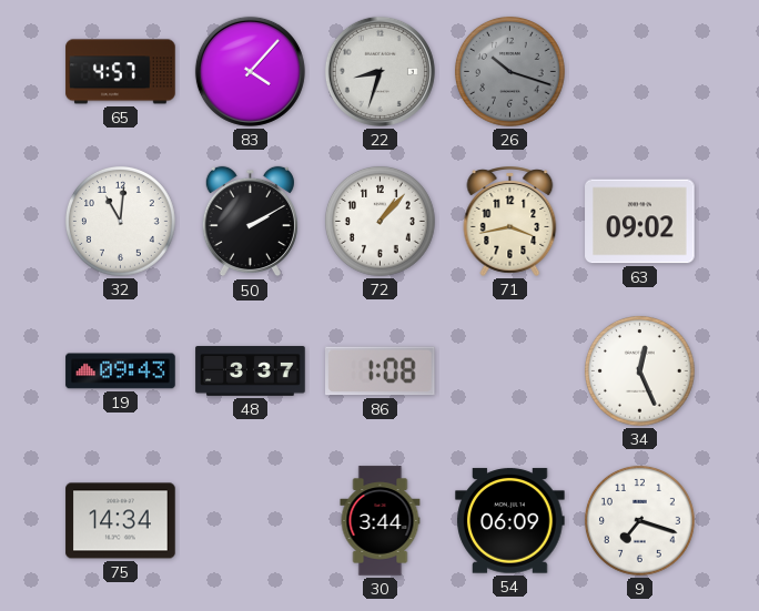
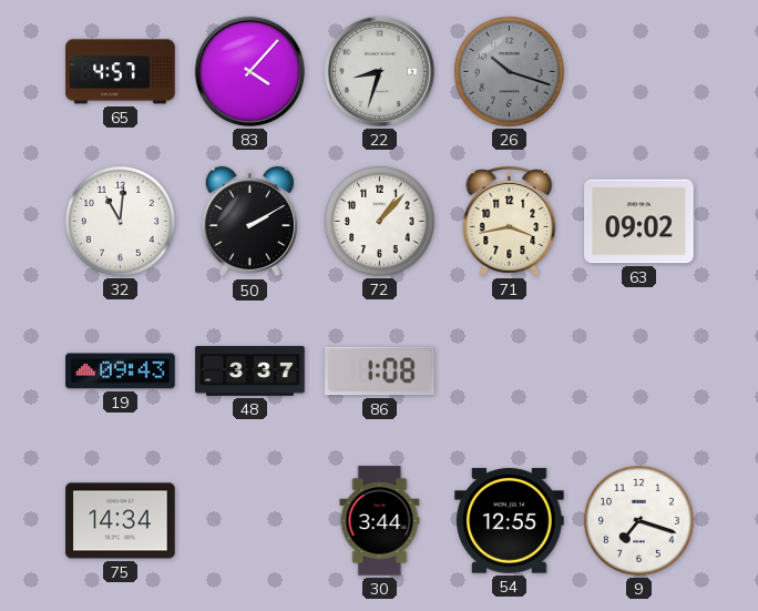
34: 12:26 -> none (640, 371)
54: 06:09 -> 12:55 (510, 521)
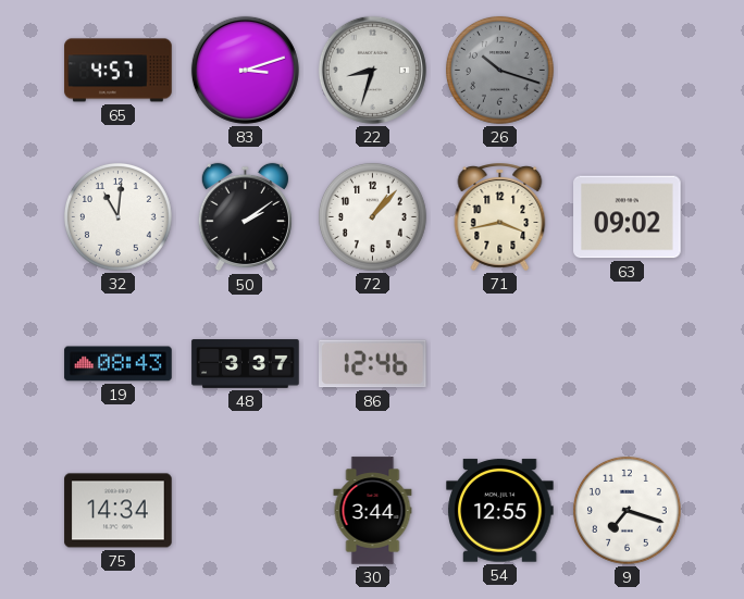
83: 4:07 -> 3:12 (245, 70)
50: 2:10 -> 2:09 (245, 217)
19: 09:43 -> 08:43 (119, 364)
86: 1:08 -> 12:46 (373, 364)
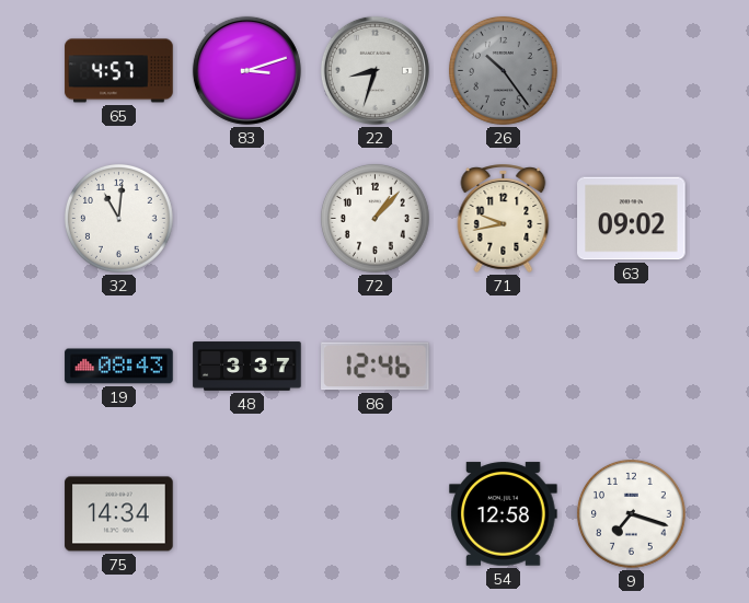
26: 10:18 -> 10:24 (504, 71)
50: 2:09 -> none (245, 217)
71: 3:43 -> 9:43 (504, 218)
30: 3:44 -> none (373, 511)
54: 12:55 -> 12:58 (504, 514)
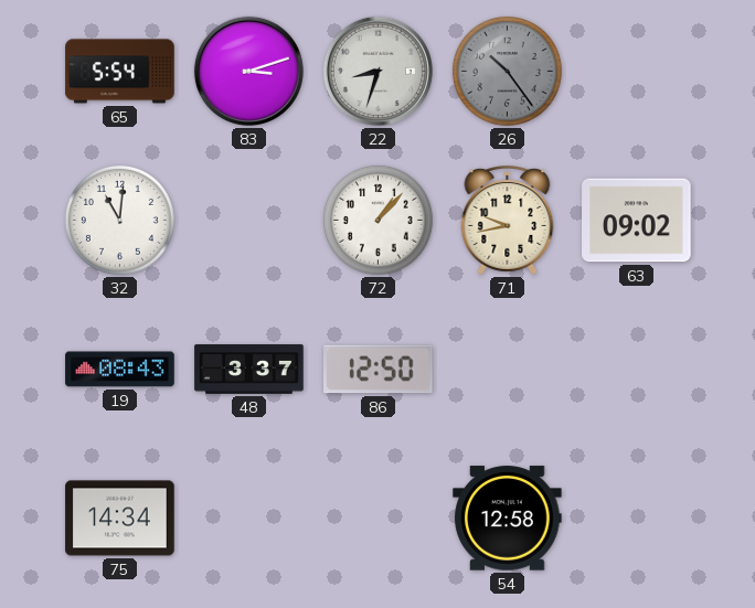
65: 4:57 -> 5:54 (120, 72)
86: 12:46 -> 12:50 (379, 370)
9: 7:18 -> none (632, 514)
